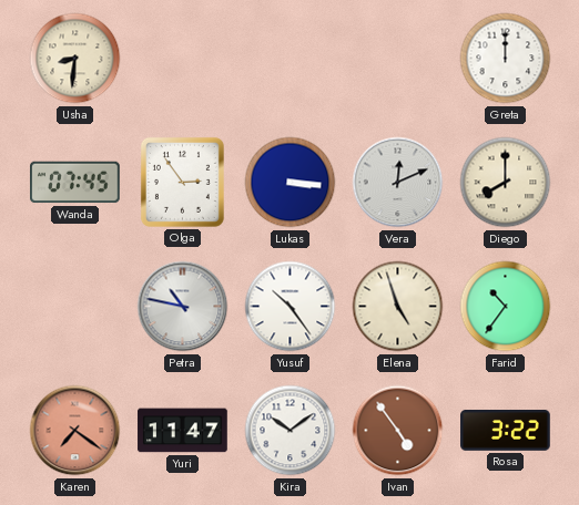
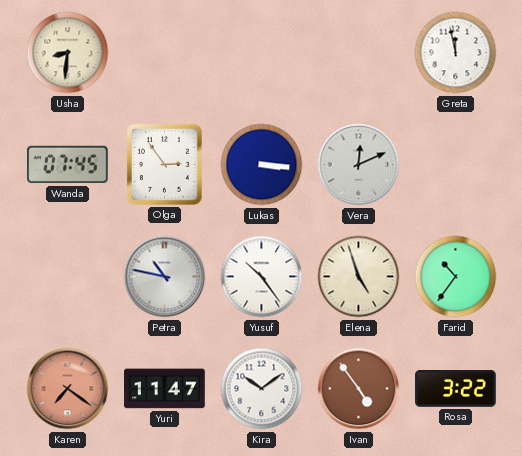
Greta: 12:00 -> 11:58 (456, 53)
Diego: 8:00 -> none (506, 183)
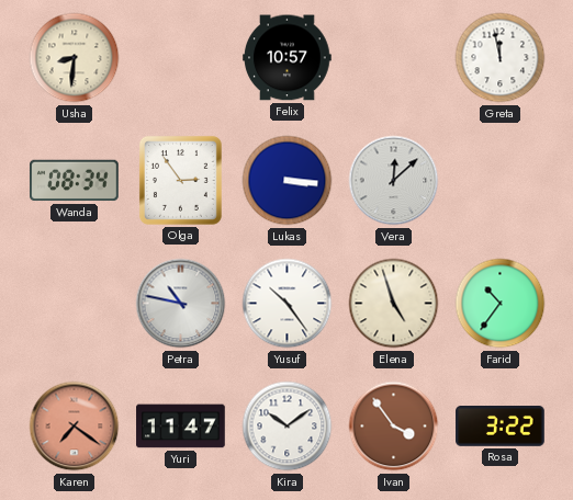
Felix: none -> 10:57 (288, 58)
Wanda: 07:45 -> 08:34 (75, 181)
Vera: 12:11 -> 12:08 (394, 181)
Ivan: 4:54 -> 3:54 (394, 427)
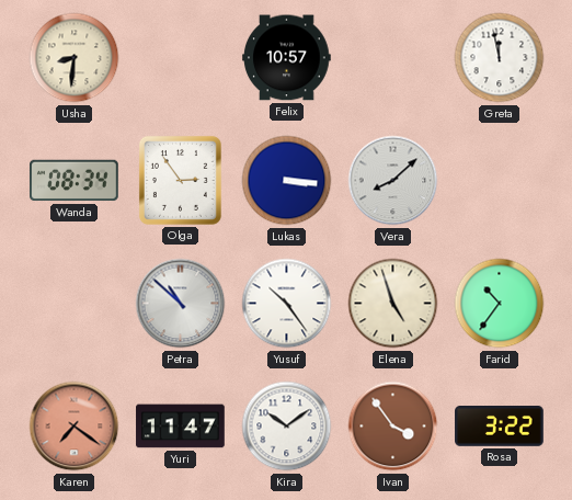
Vera: 12:08 -> 8:08 (393, 181)
Petra: 10:47 -> 10:52 (181, 304)
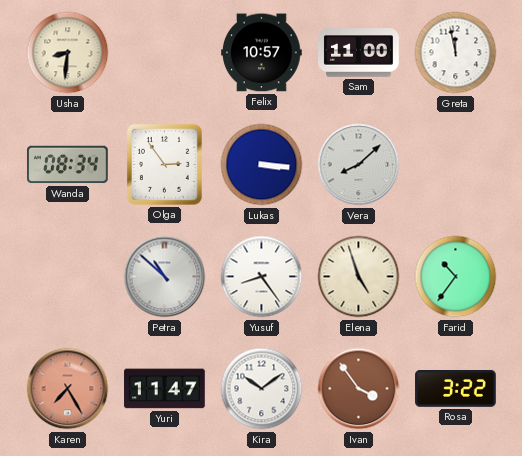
Sam: none -> 11:00 (359, 53)
Yusuf: 10:24 -> 8:24 (262, 277)
Karen: 7:21 -> 7:25 (68, 389)
